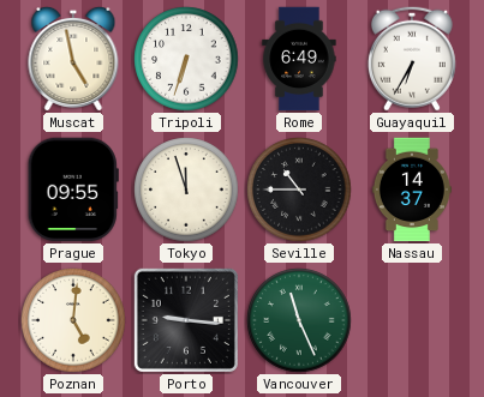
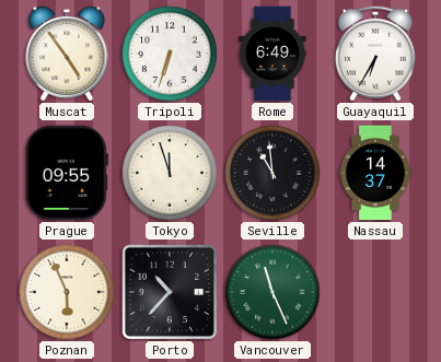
Muscat: 4:58 -> 4:54 (67, 54)
Seville: 10:45 -> 10:59 (272, 173)
Poznan: 5:01 -> 5:56 (67, 292)
Porto: 9:16 -> 10:37 (170, 292)
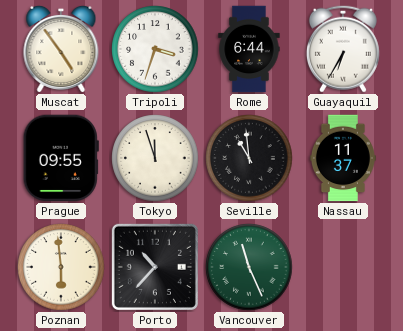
Tripoli: 6:33 -> 3:33 (155, 49)
Rome: 6:49 -> 6:44 (249, 49)
Nassau: 14:37 -> 11:37 (343, 158)
Poznan: 5:56 -> 5:59 (61, 267)
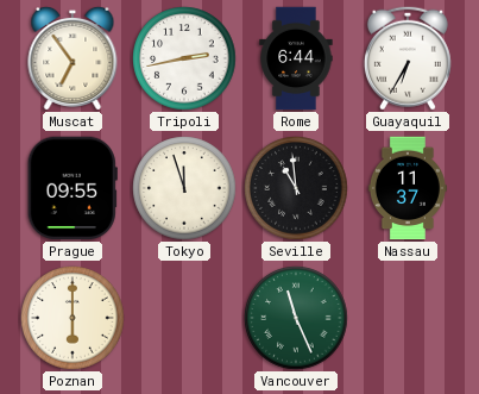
Muscat: 4:54 -> 6:54 (73, 58)
Tripoli: 3:33 -> 2:43 (184, 58)
Poznan: 5:59 -> 6:00 (73, 318)
Porto: 10:37 -> none (155, 267)
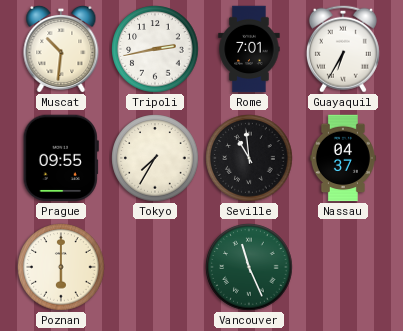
Muscat: 6:54 -> 10:31 (61, 49)
Rome: 6:44 -> 7:01 (249, 49)
Tokyo: 11:57 -> 7:35 (155, 158)
Nassau: 11:37 -> 04:37 (343, 158)
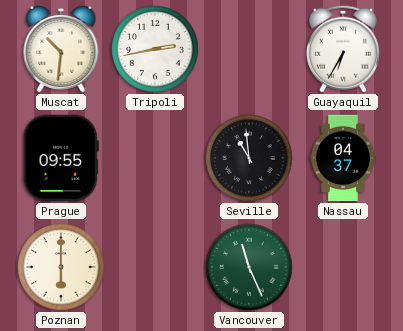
Rome: 7:01 -> none (249, 49)
Tokyo: 7:35 -> none (155, 158)
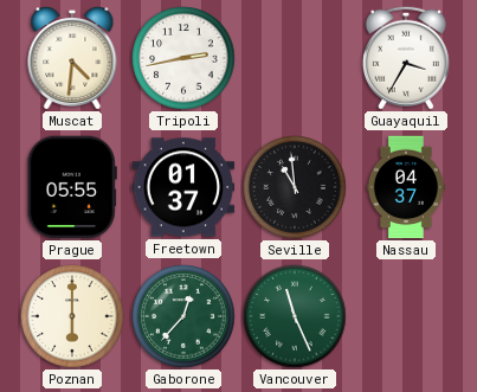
Muscat: 10:31 -> 4:31 (72, 58)
Guayaquil: 6:35 -> 3:35 (406, 58)
Prague: 09:55 -> 05:55 (72, 187)
Freetown: none -> 01:37 (183, 187)
Gaborone: none -> 12:37 (183, 316)
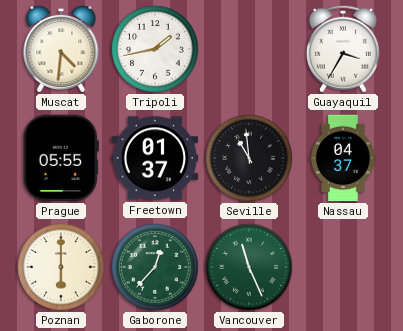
Tripoli: 2:43 -> 1:43 (155, 49)
